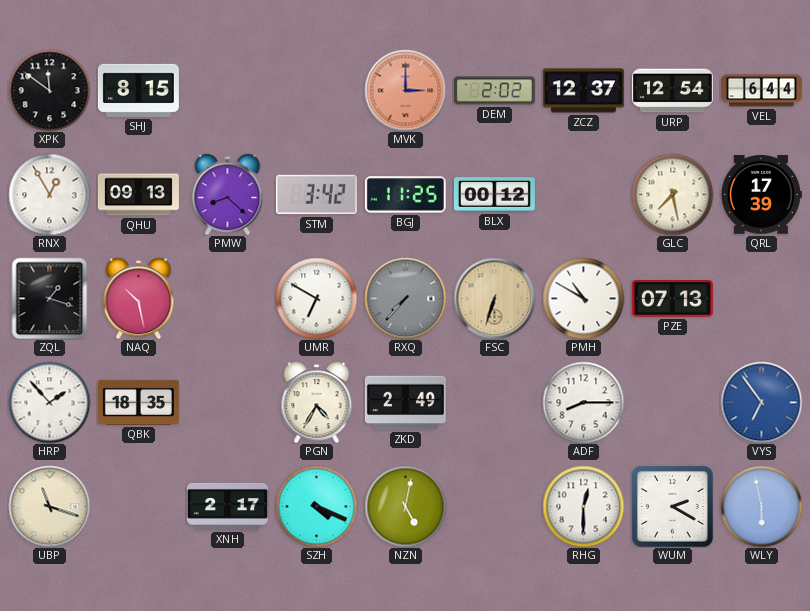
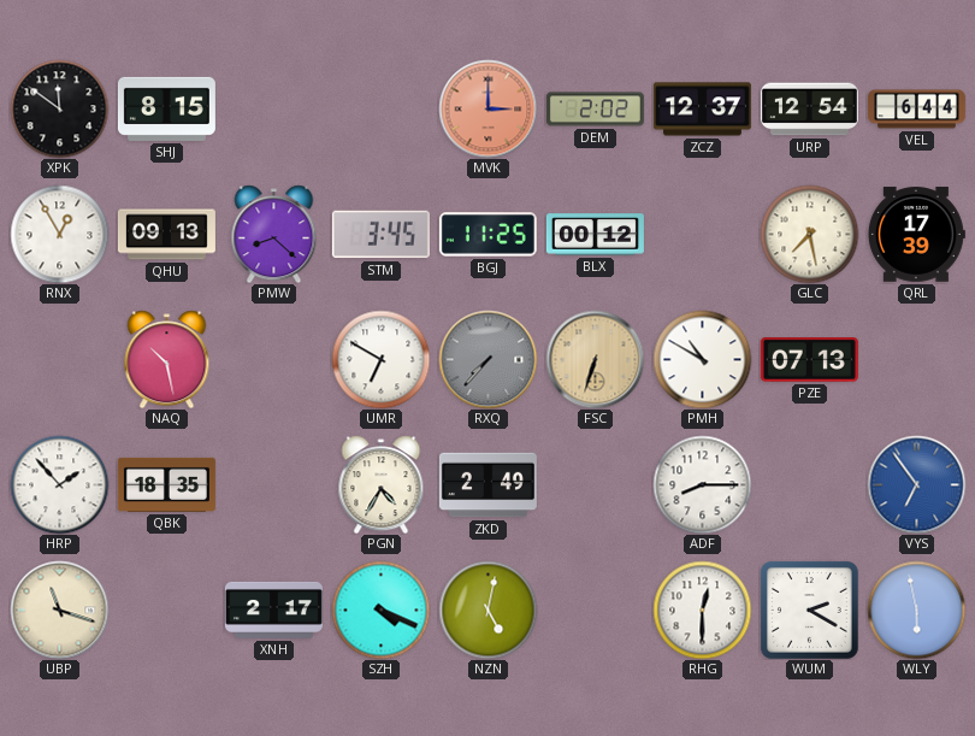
STM: 3:42 -> 3:45 (380, 235)
ZQL: 1:18 -> none (50, 298)
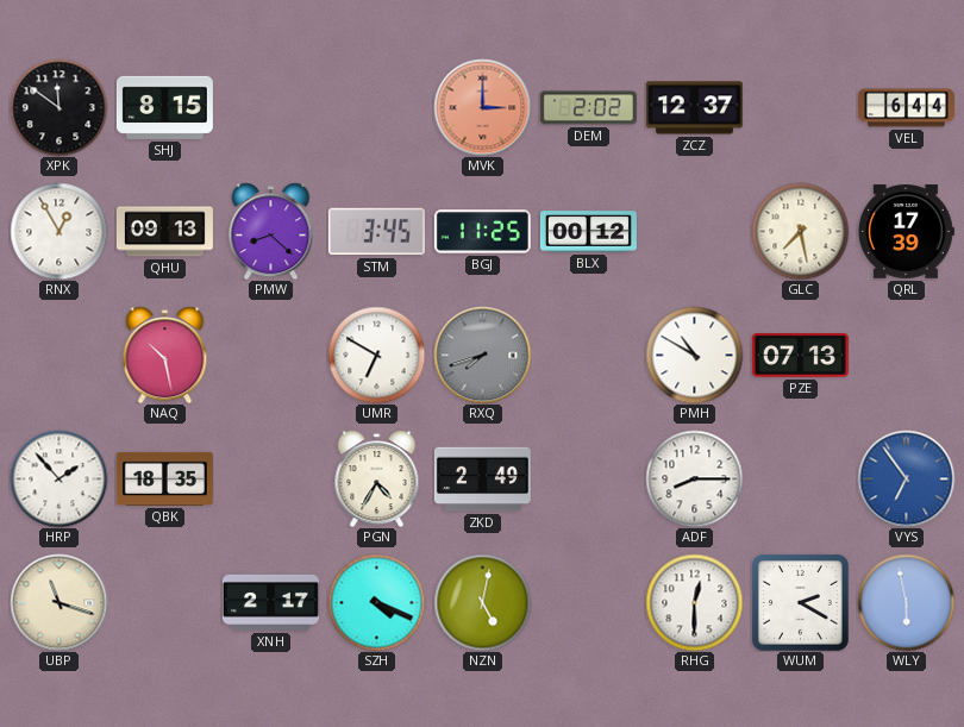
URP: 12:54 -> none (809, 110)
RXQ: 7:37 -> 7:42 (482, 355)
FSC: 6:33 -> none (595, 359)
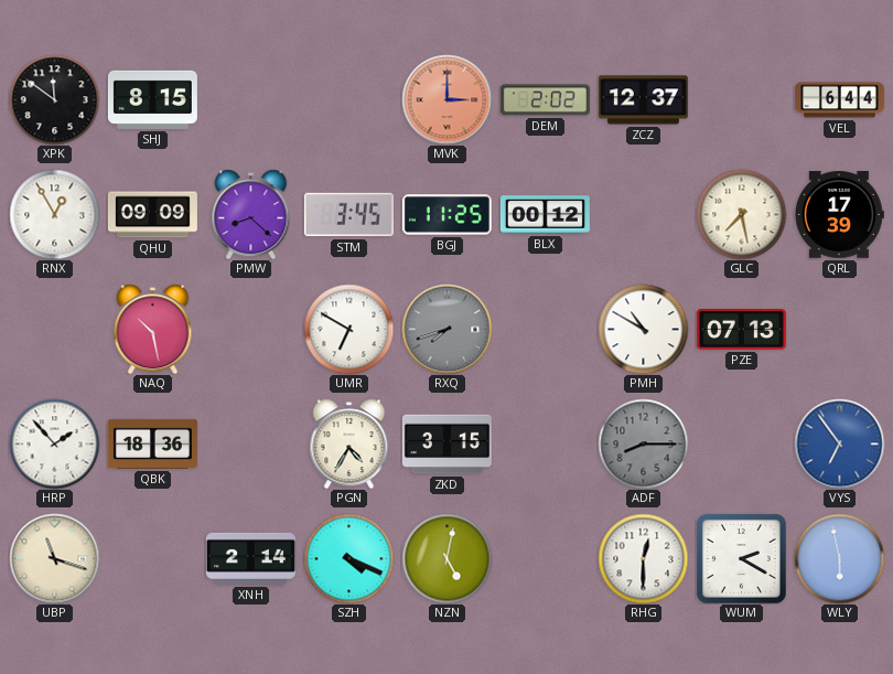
QHU: 09:13 -> 09:09 (152, 215)
QBK: 18:35 -> 18:36 (152, 443)
ZKD: 2:49 -> 3:15 (446, 445)
ADF dial: white -> grey (643, 443)
XNH: 2:17 -> 2:14 (250, 558)
